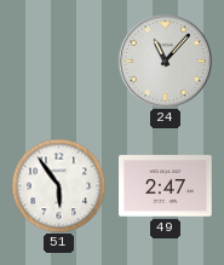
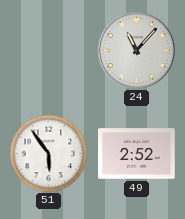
49: 2:47 -> 2:52 (137, 154)
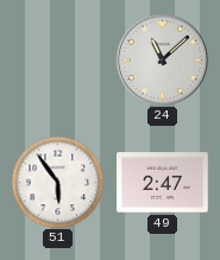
24: 11:07 -> 11:08 (162, 59)
49: 2:52 -> 2:47 (163, 183)
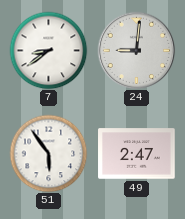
7: none -> 8:39 (48, 50)
24: 11:08 -> 9:01 (136, 50)
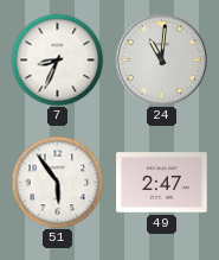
7: 8:39 -> 8:34 (57, 59)
24: 9:01 -> 11:01 (161, 59)
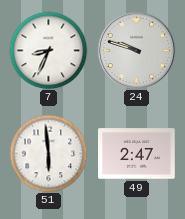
24: 11:01 -> 9:48 (136, 50)
51: 5:54 -> 5:59 (48, 153)
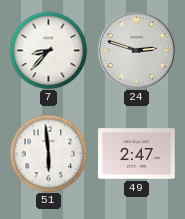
7: 8:34 -> 8:37 (48, 50)
24: 9:48 -> 2:48 (136, 50)
